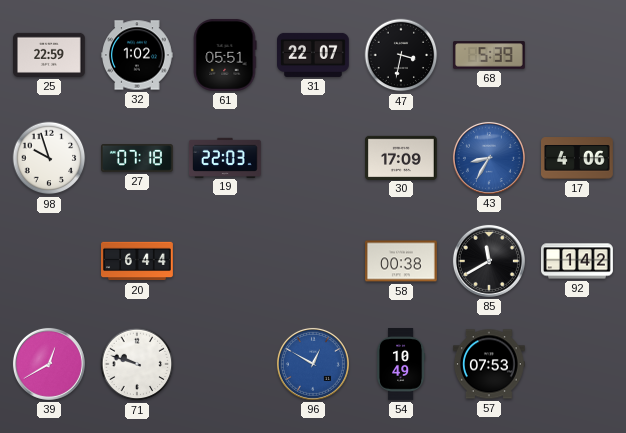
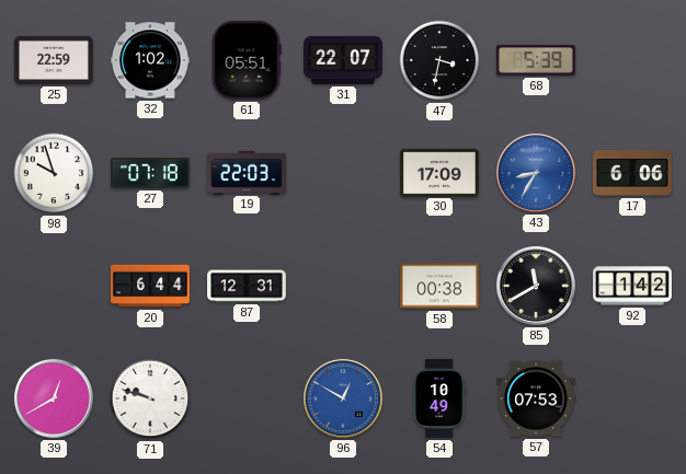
17: 4:06 -> 6:06 (633, 173)
87: none -> 12:31 (248, 286)
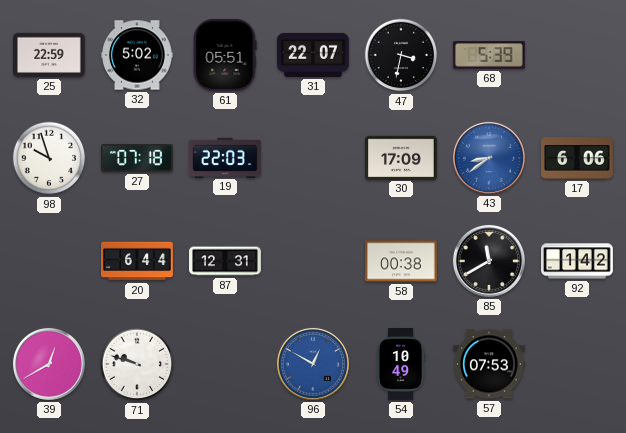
32: 1:02 -> 5:02 (138, 55)
43: 8:35 -> 8:39 (489, 158)
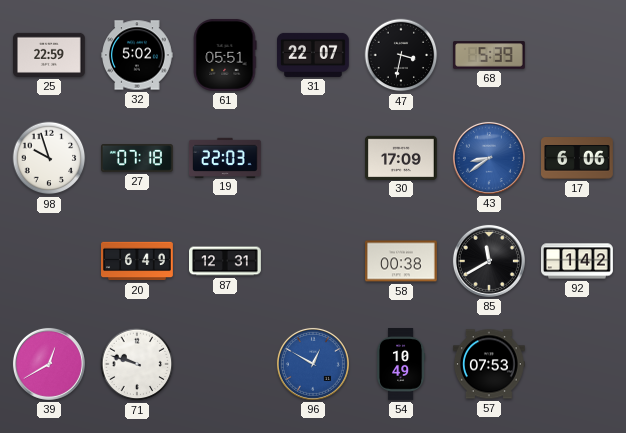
20: 6:44 -> 6:49 (138, 261)
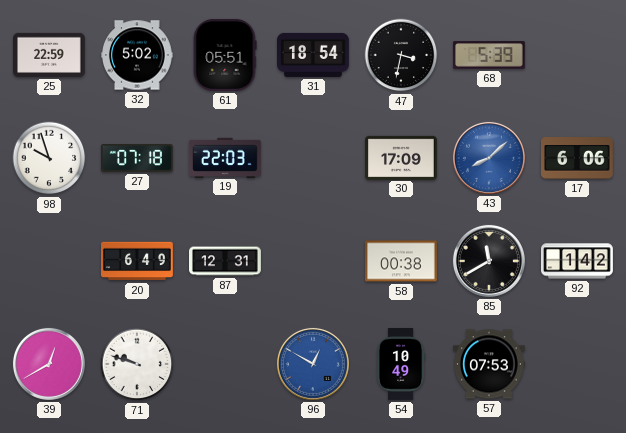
31: 22:07 -> 18:54 (314, 55)
43: 8:39 -> 8:08 (489, 158)
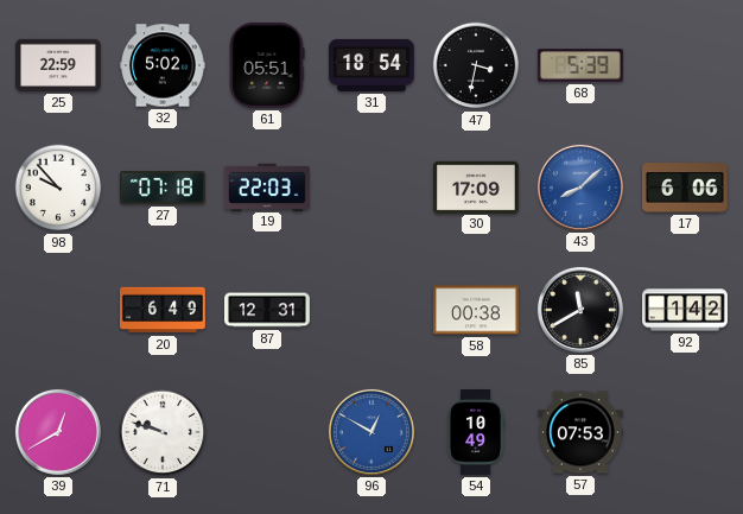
98: 9:57 -> 9:53 (58, 188)
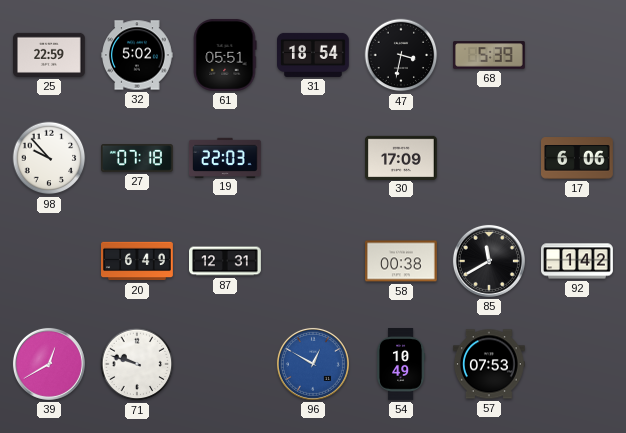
43: 8:08 -> none (580, 188)
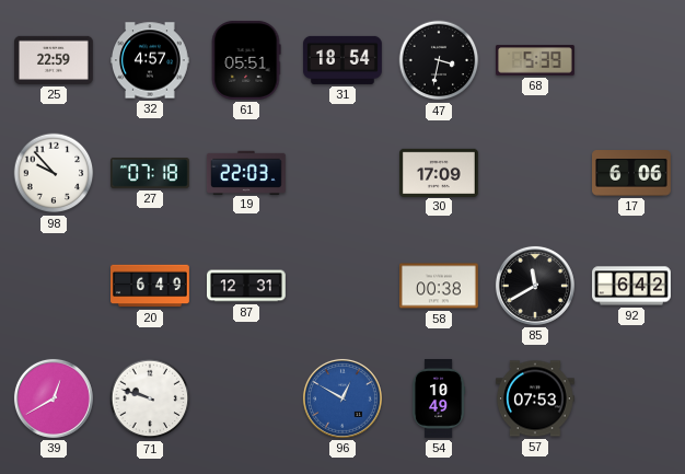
32: 5:02 -> 4:57 (151, 60)
92: 1:42 -> 6:42 (632, 286)
